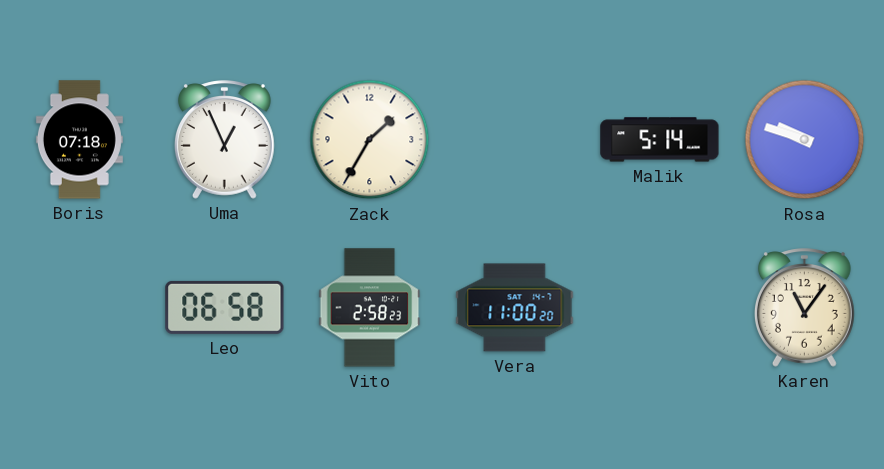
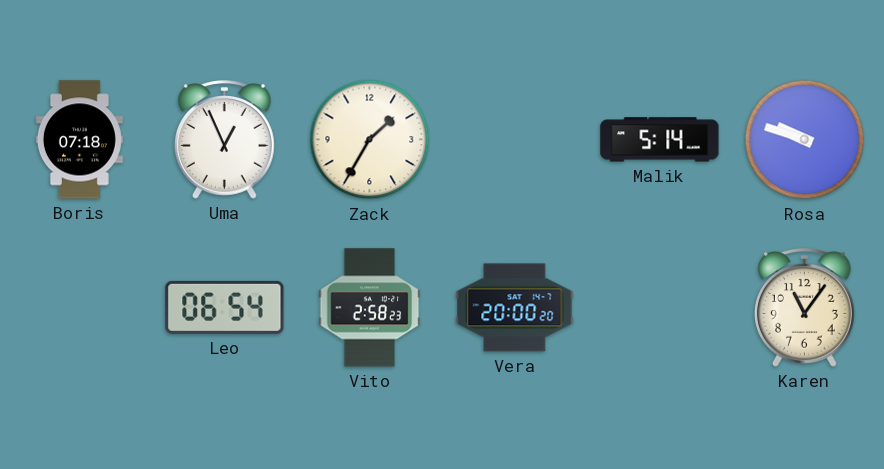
Leo: 06:58 -> 06:54 (225, 307)
Vera: 11:00 -> 20:00 (515, 308)
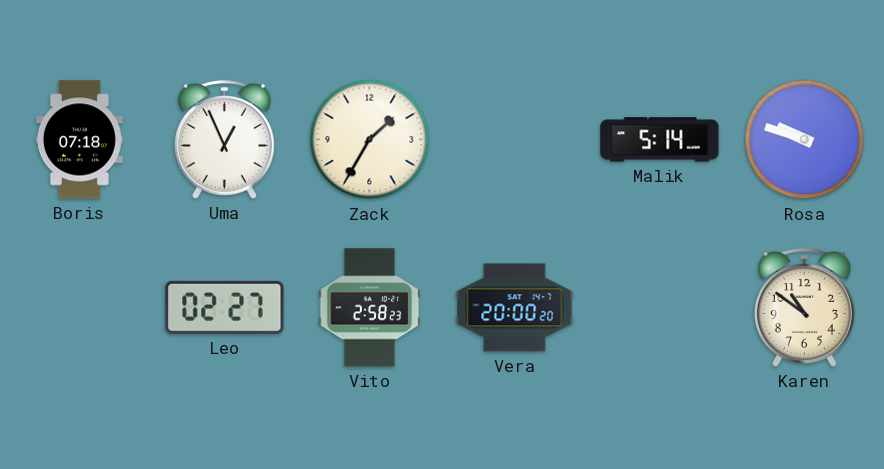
Leo: 06:54 -> 02:27 (225, 307)
Karen: 11:06 -> 10:51 (804, 308)
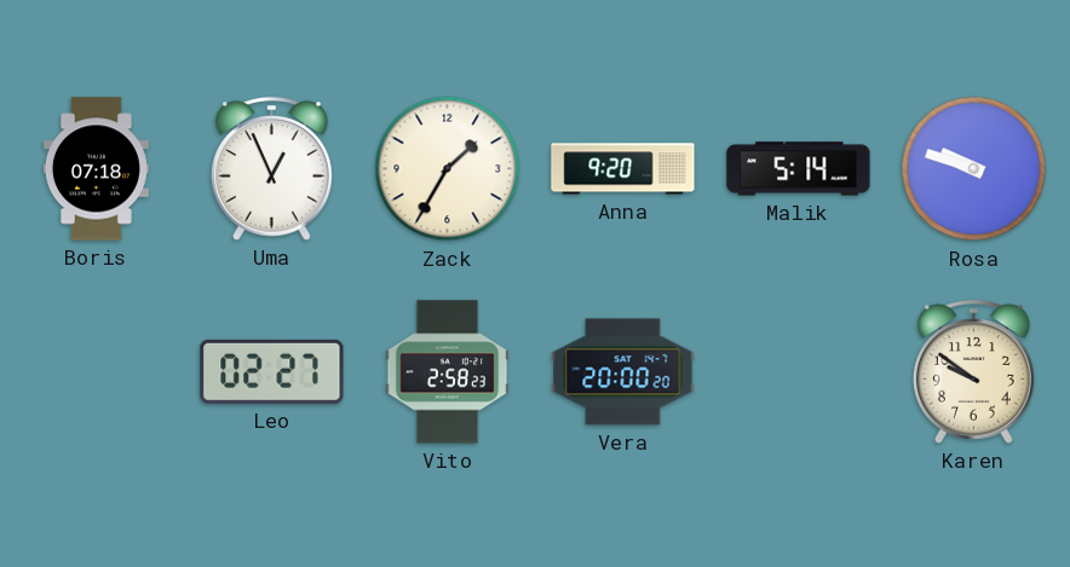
Anna: none -> 9:20 (623, 169)
Karen: 10:51 -> 9:51 (973, 372)
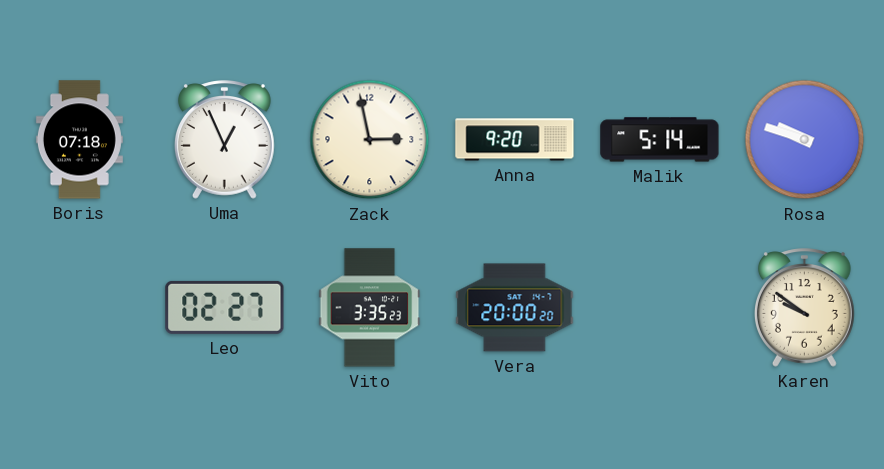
Zack: 1:35 -> 2:58 (370, 140)
Vito: 2:58 -> 3:35 (370, 308)
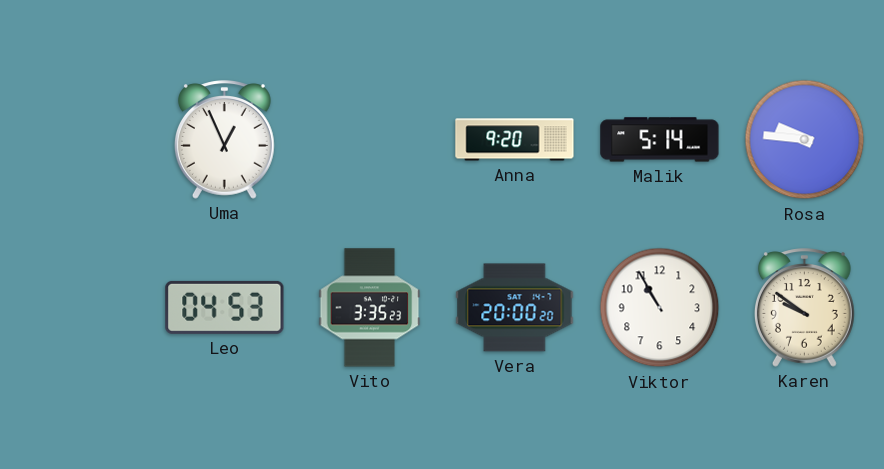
Boris: 07:18 -> none (79, 140)
Zack: 2:58 -> none (370, 140)
Rosa: 9:48 -> 9:46 (805, 140)
Leo: 02:27 -> 04:53 (225, 307)
Viktor: none -> 10:55 (660, 308)
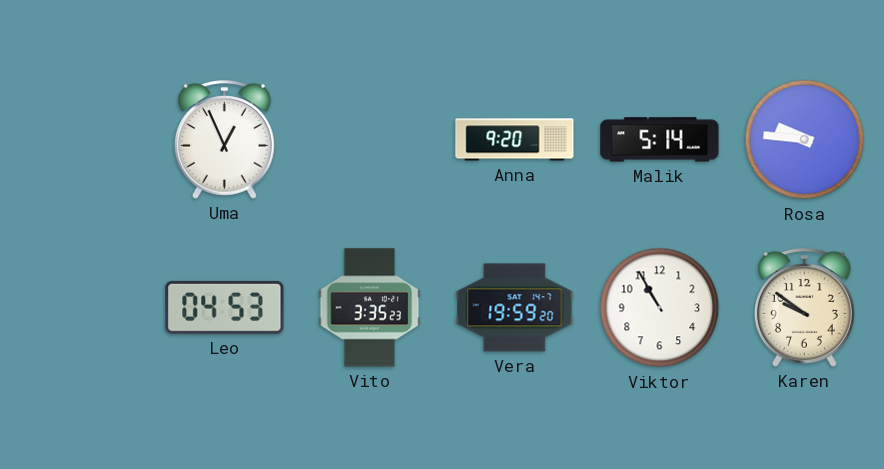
Vera: 20:00 -> 19:59 (515, 308)
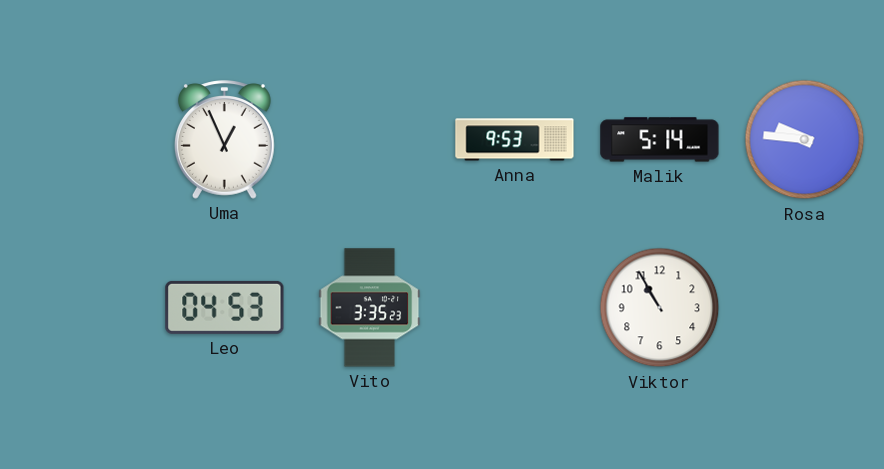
Anna: 9:20 -> 9:53 (515, 140)
Vera: 19:59 -> none (515, 308)
Karen: 9:51 -> none (804, 308)
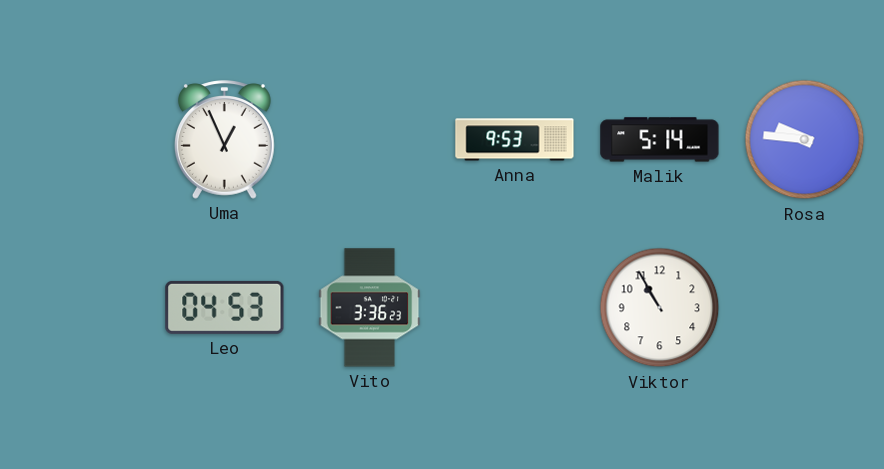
Vito: 3:35 -> 3:36 (370, 308)
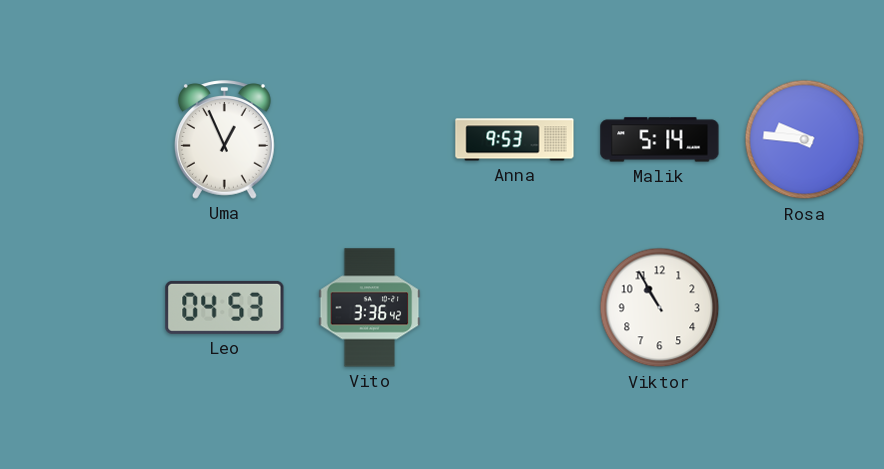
Vito: 3:36:23 -> 3:36:42 (370, 308)
